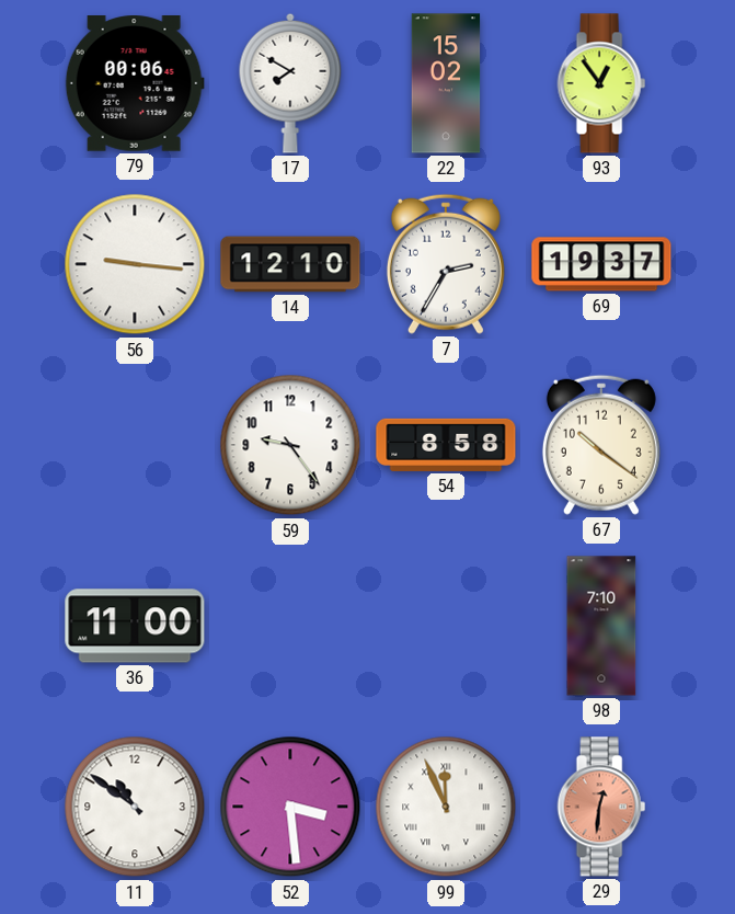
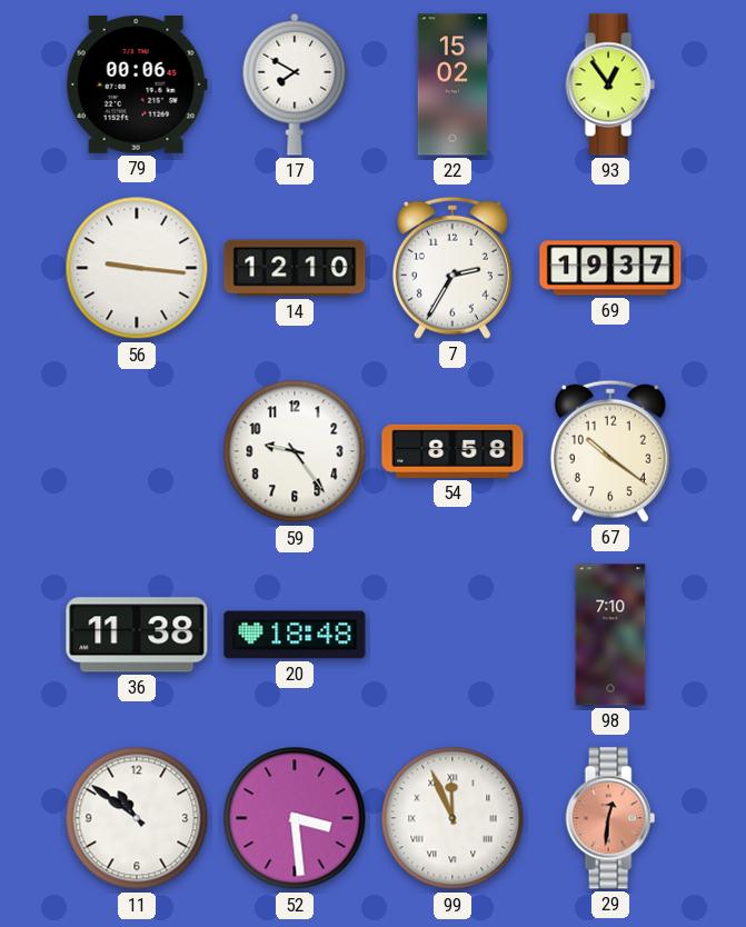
36: 11:00 -> 11:38 (137, 635)
20: none -> 18:48 (295, 635)
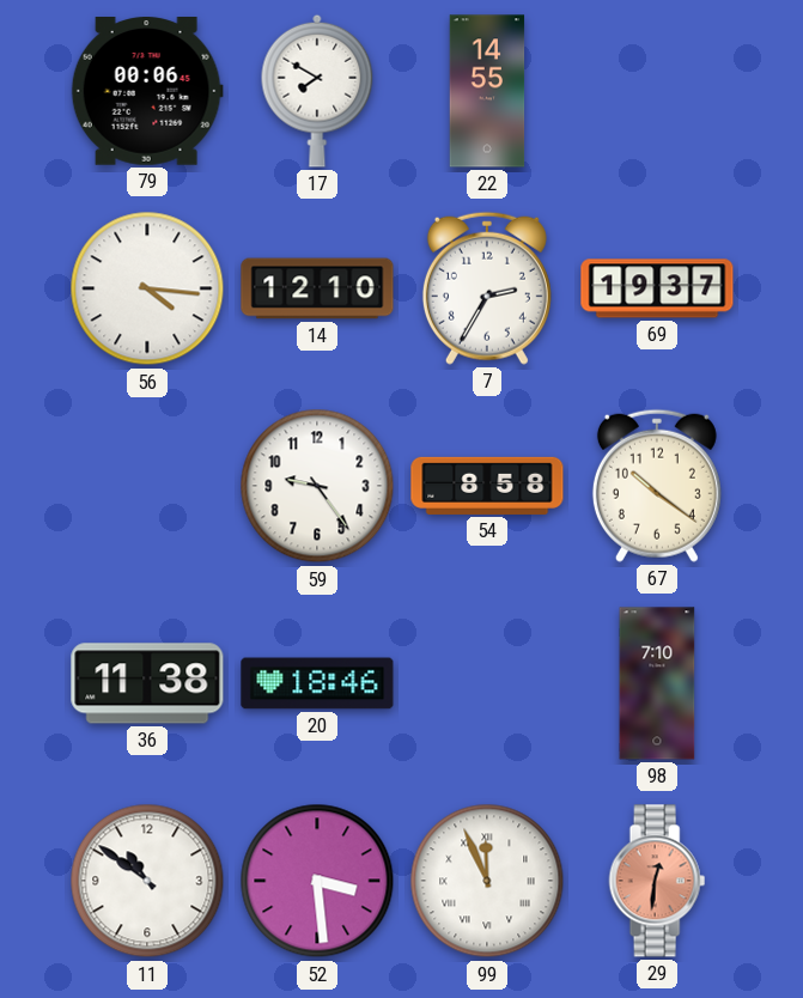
22: 15:02 -> 14:55 (487, 91)
93: 12:54 -> none (610, 84)
56: 9:16 -> 4:16 (147, 288)
20: 18:48 -> 18:46 (317, 683)
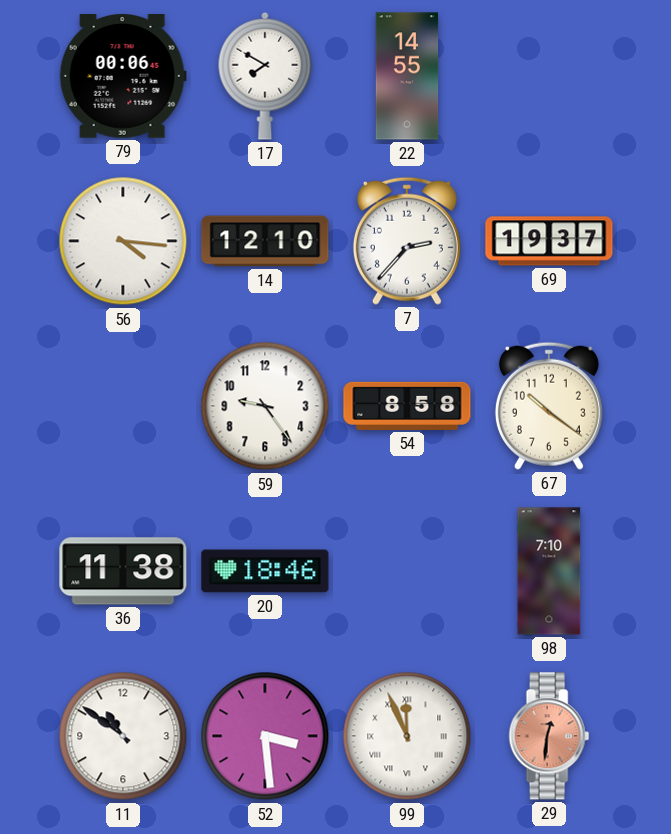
7: 2:35 -> 2:37 (407, 241)
